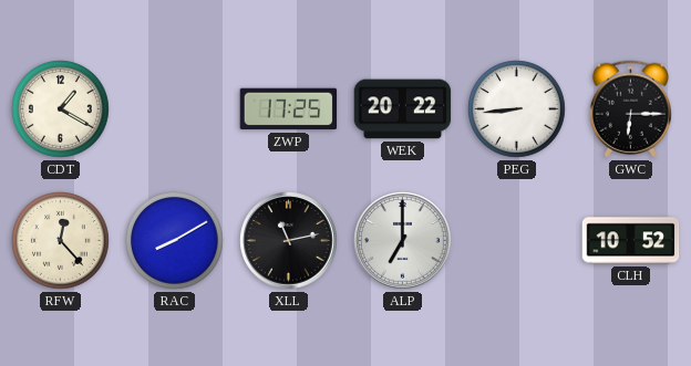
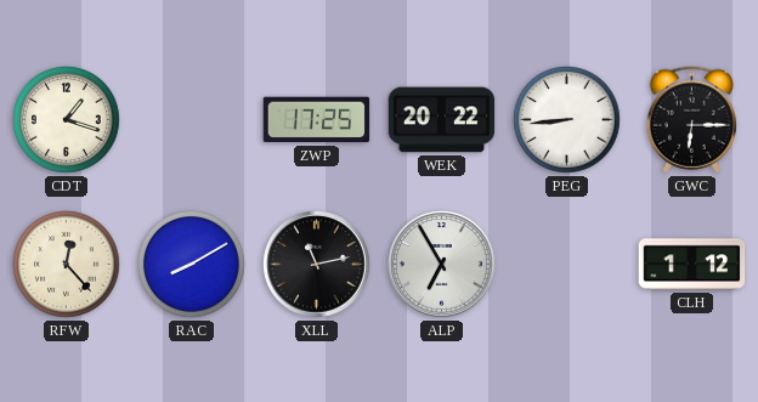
CDT: 1:20 -> 1:18 (67, 120)
ALP: 7:00 -> 6:55 (442, 265)
CLH: 10:52 -> 1:12 (692, 265)
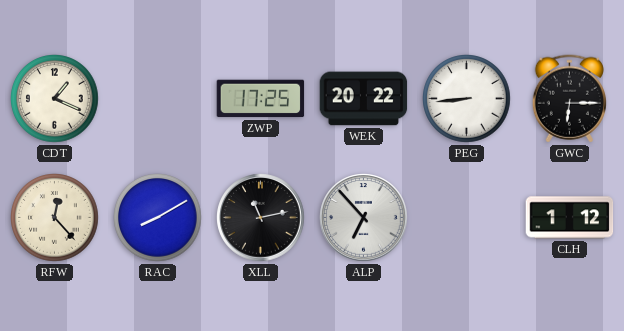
CDT: 1:18 -> 1:19 (55, 99)
ALP: 6:55 -> 6:53 (364, 218)
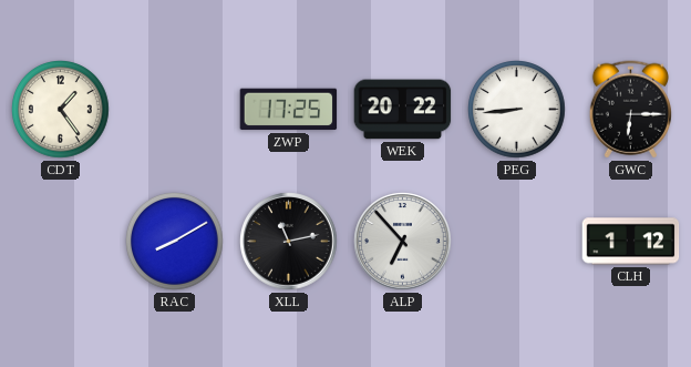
CDT: 1:19 -> 1:24 (61, 110)
RFW: 12:23 -> none (55, 218)
